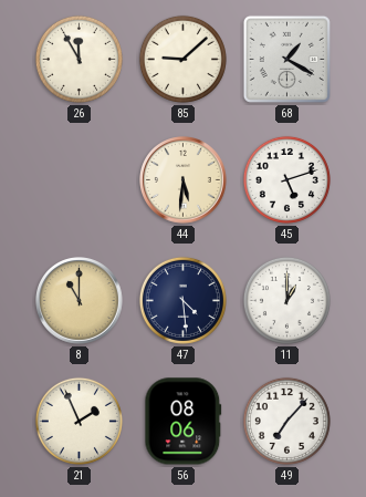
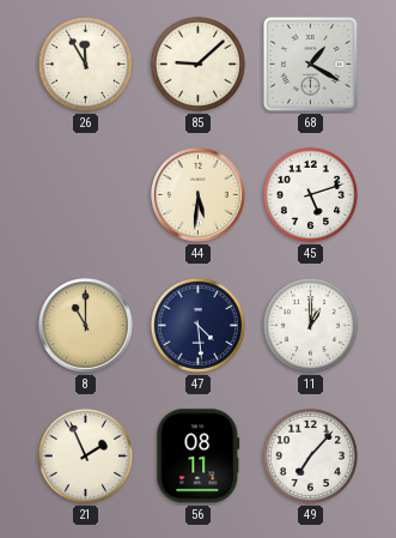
56: 08:06 -> 08:11 (199, 457)
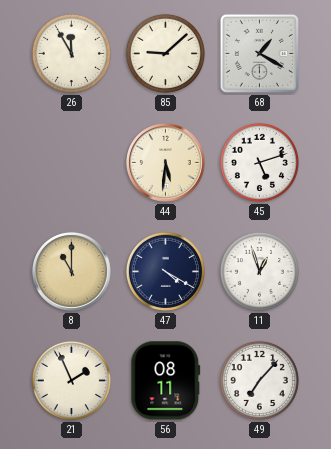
47: 4:29 -> 4:20 (165, 271)
11: 1:00 -> 12:57 (259, 271)
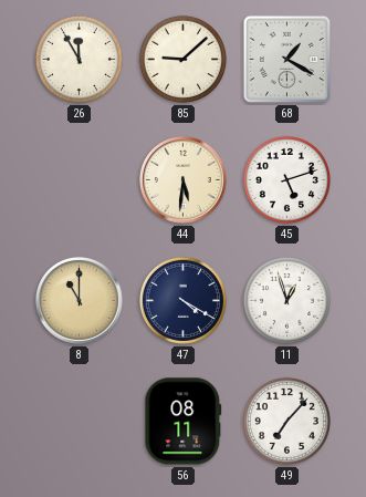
21: 1:56 -> none (71, 380)
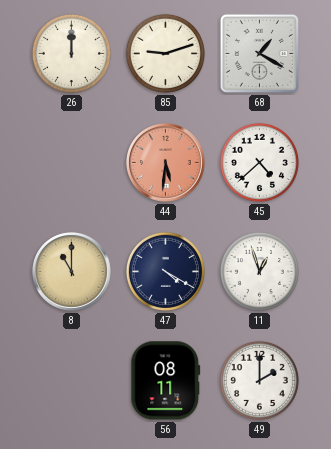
26: 11:55 -> 12:00 (71, 53)
85: 9:08 -> 9:12 (165, 53)
44 dial: cream -> salmon (166, 163)
45: 5:12 -> 4:38 (259, 162)
49: 7:07 -> 2:00 (259, 380)
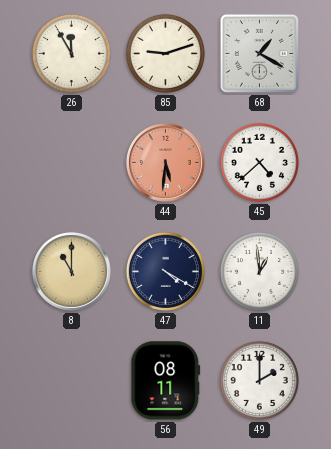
26: 12:00 -> 11:55 (71, 53)
11: 12:57 -> 12:59 (259, 271)
